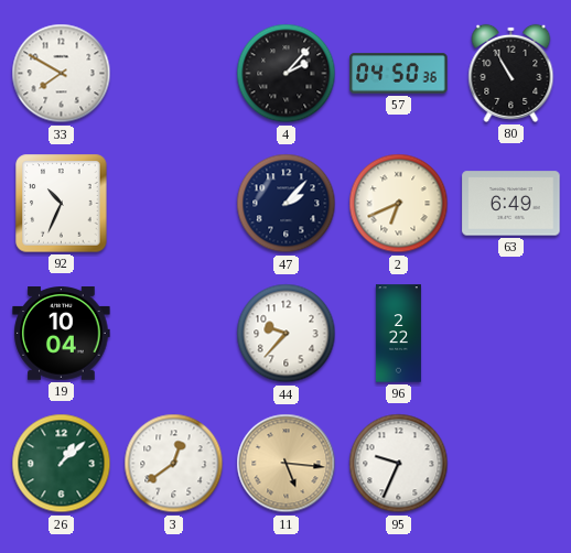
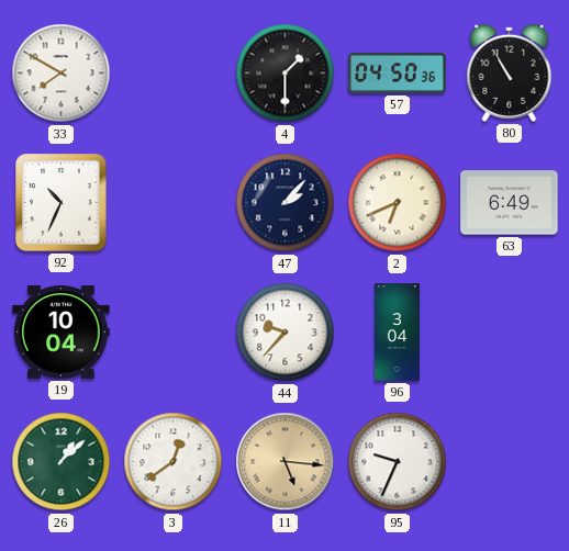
4: 2:07 -> 1:30 (286, 74)
96: 2:22 -> 3:04 (397, 333)
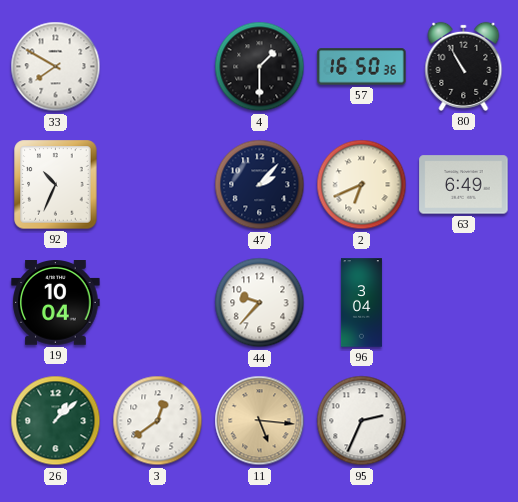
57: 04:50 -> 16:50 (362, 67)
95: 9:34 -> 2:34 (362, 421)
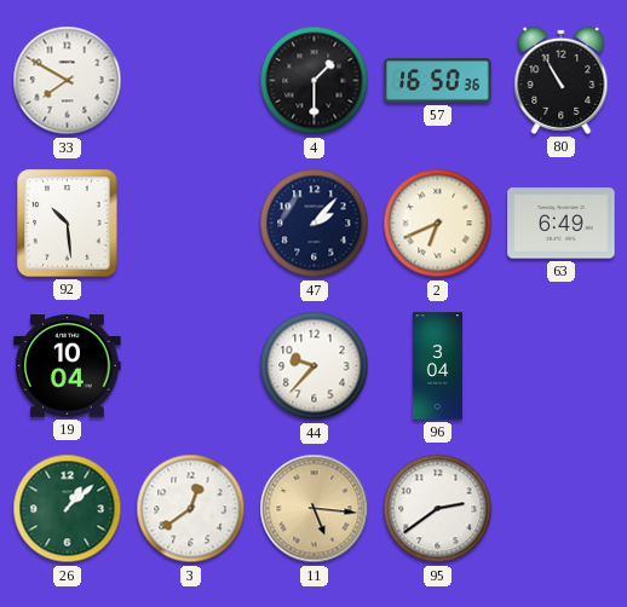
92: 10:34 -> 10:29 (68, 224)
95: 2:34 -> 2:39 (438, 509)
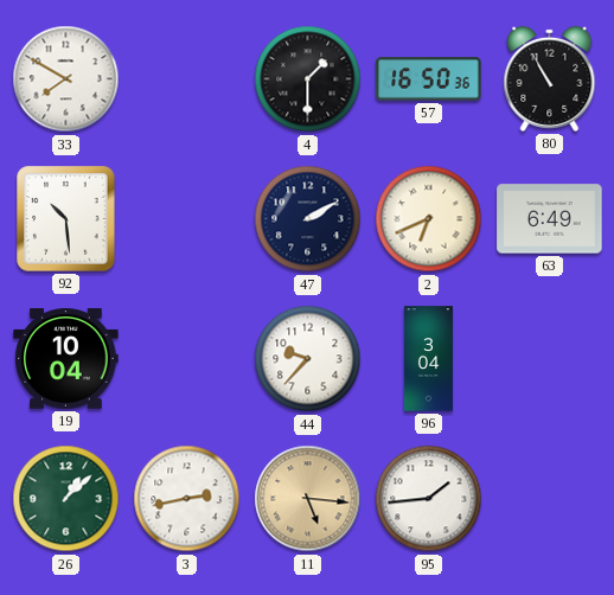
47: 2:07 -> 2:10 (308, 219)
3: 12:39 -> 2:43 (187, 499)
95: 2:39 -> 1:44 (429, 499)
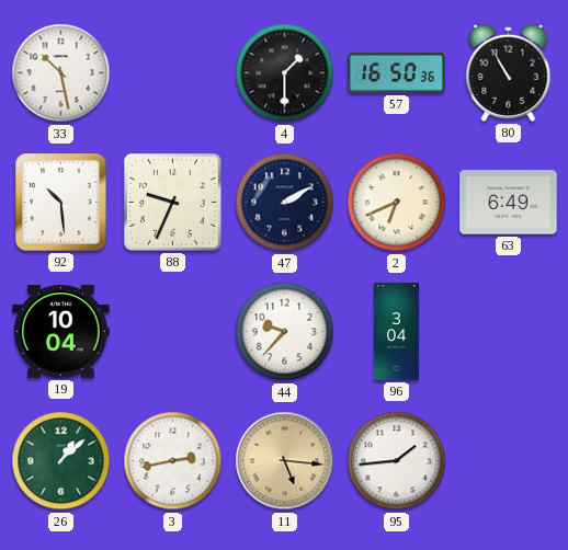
33: 7:50 -> 10:28 (61, 73)
88: none -> 9:34 (172, 202)
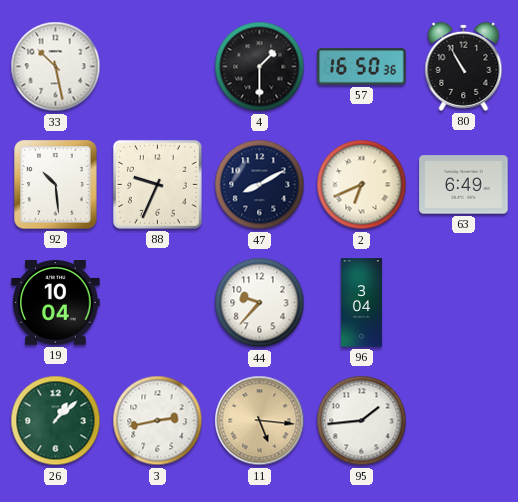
47: 2:10 -> 8:10 (260, 185)
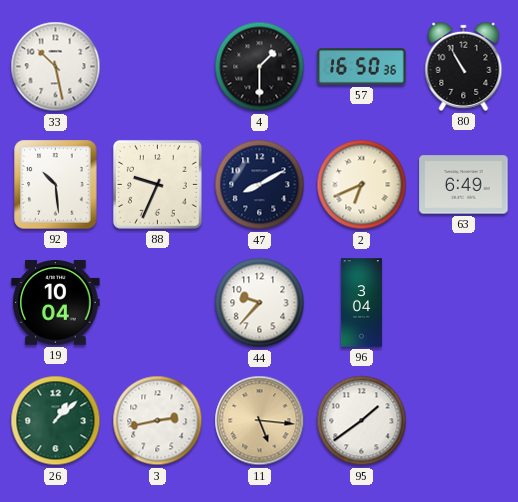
95: 1:44 -> 1:39 (362, 421)
